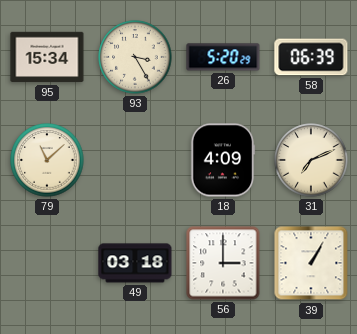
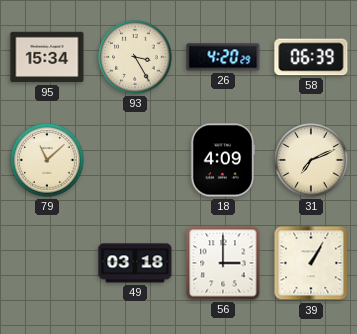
26: 5:20 -> 4:20 (223, 57)
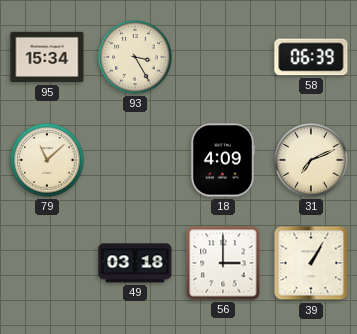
26: 4:20 -> none (223, 57)
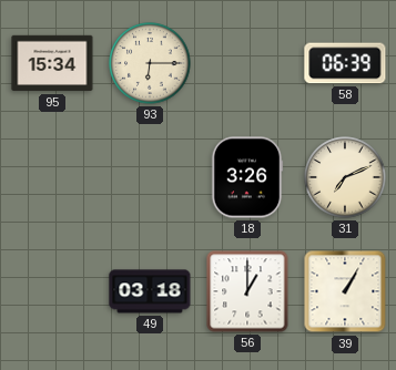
93: 3:25 -> 6:15 (150, 63)
79: 11:08 -> none (47, 160)
18: 4:09 -> 3:26 (247, 177)
56: 3:00 -> 1:00 (247, 291)
